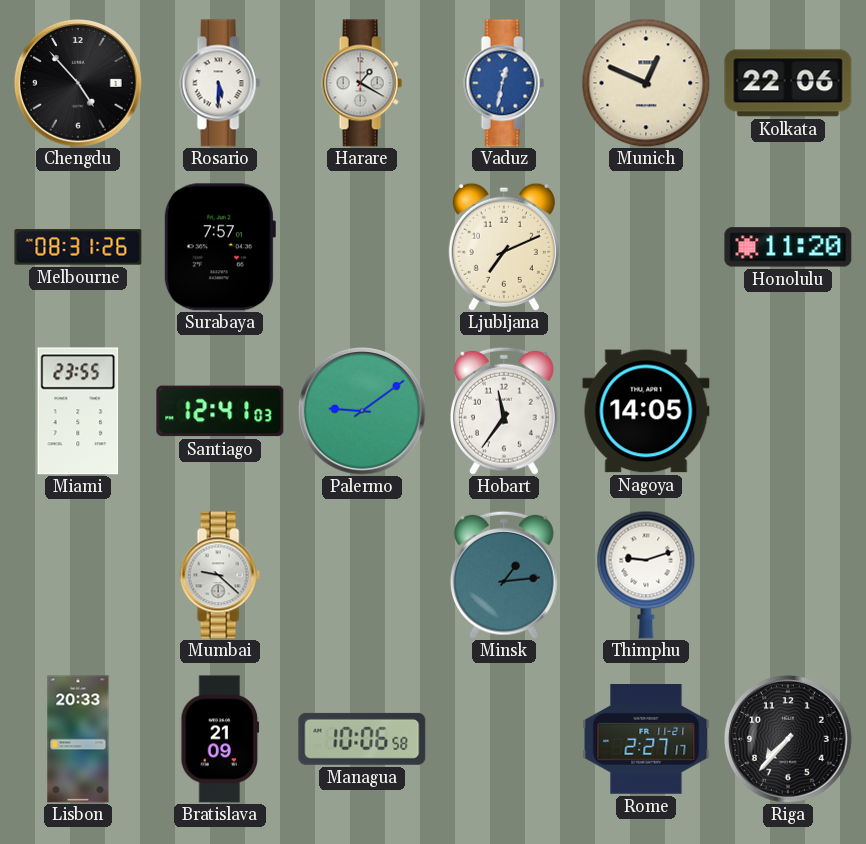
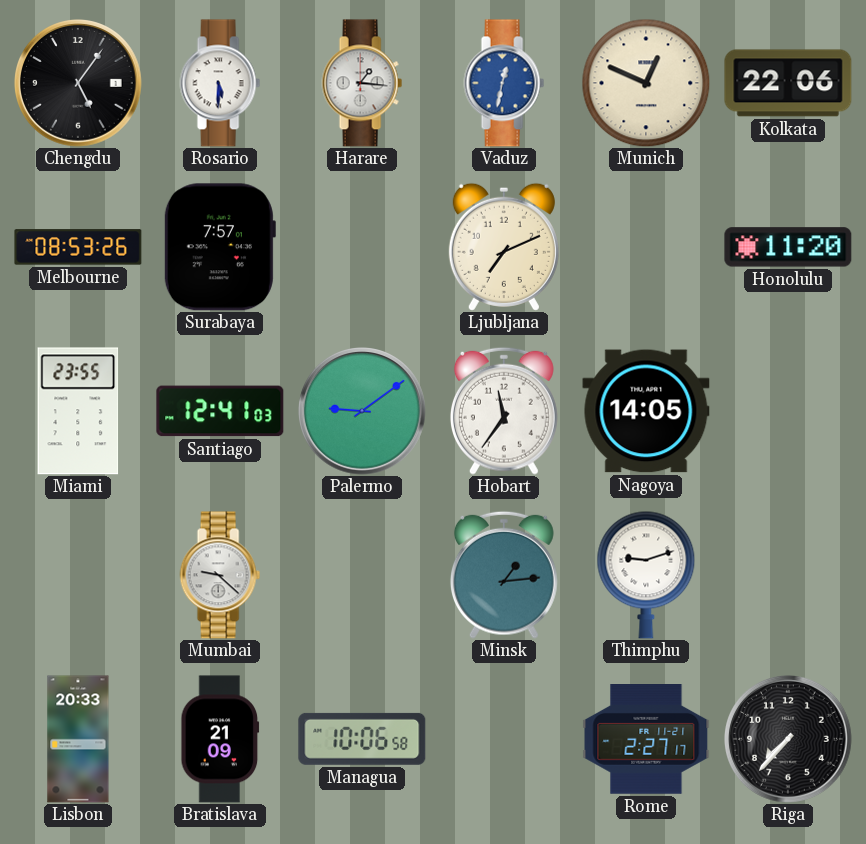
Chengdu: 4:53 -> 5:06 (78, 83)
Harare: 1:20 -> 1:16 (362, 83)
Melbourne: 08:31 -> 08:53 (78, 247)
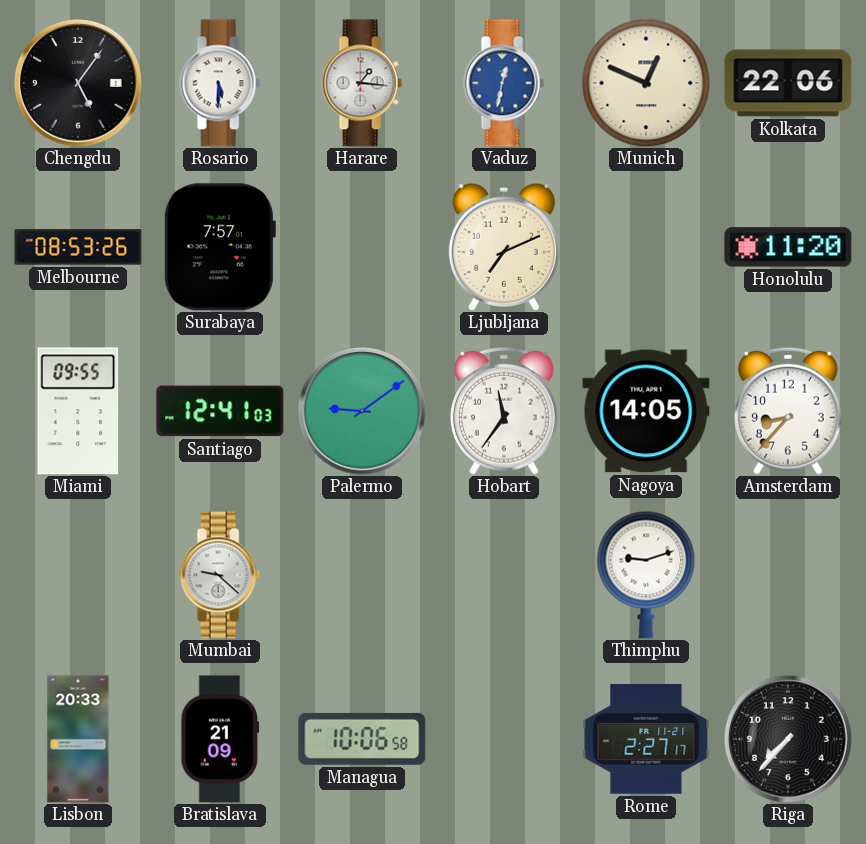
Miami: 23:55 -> 09:55 (78, 411)
Amsterdam: none -> 8:37 (788, 411)
Minsk: 1:14 -> none (504, 575)
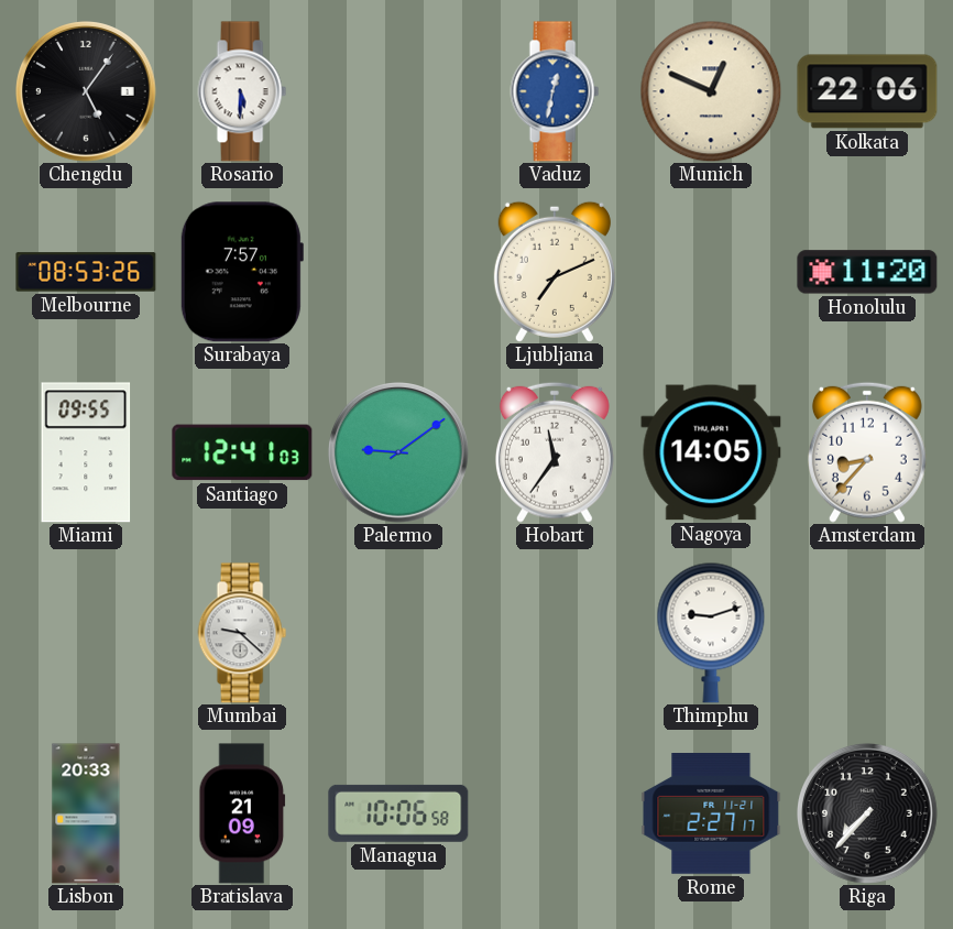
Harare: 1:16 -> none (362, 83)
